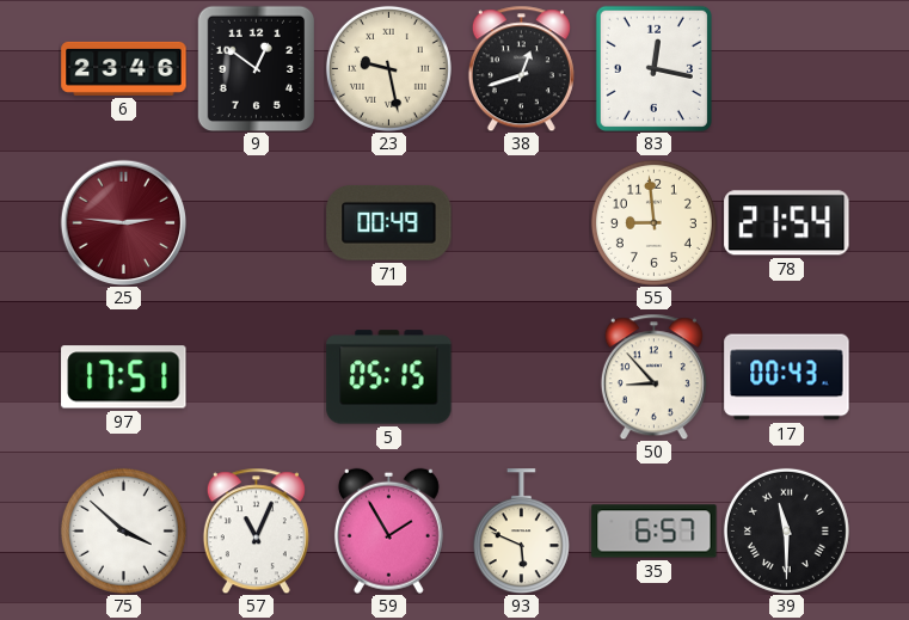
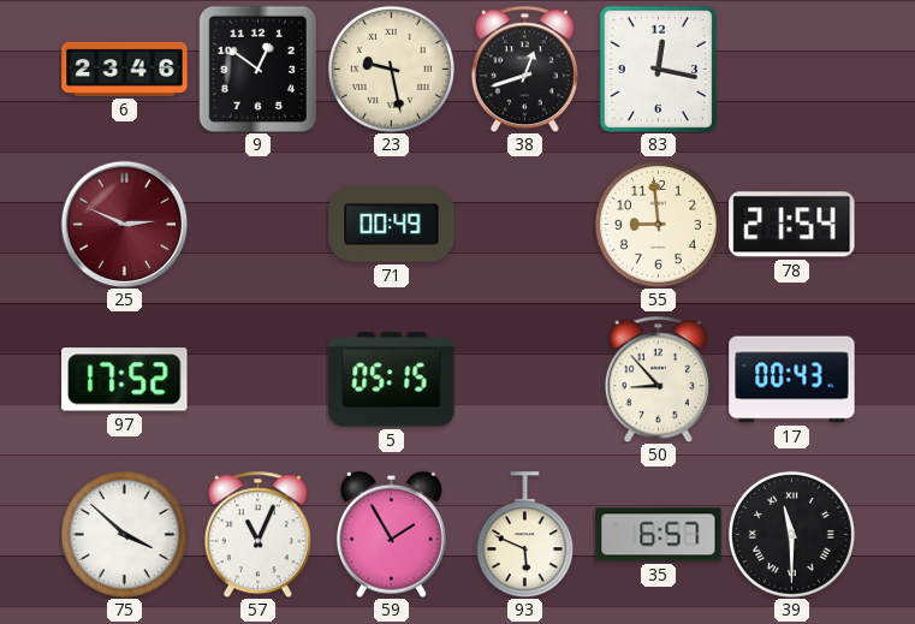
25: 2:46 -> 2:49 (124, 224)
97: 17:51 -> 17:52 (125, 380)
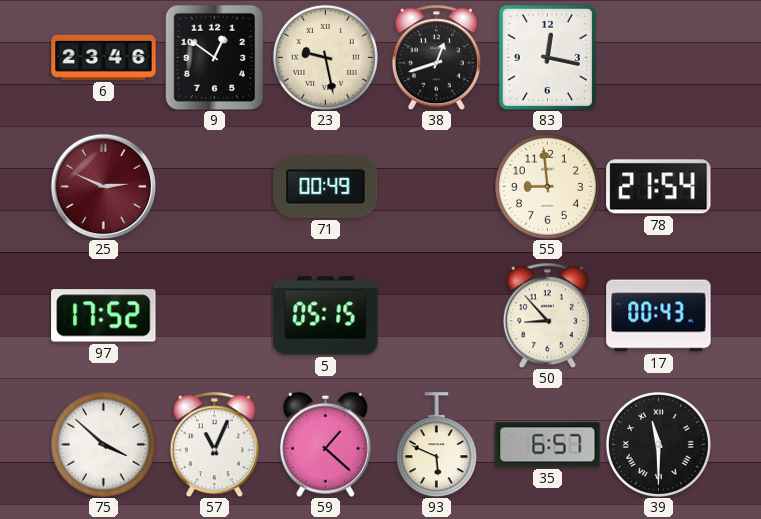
59: 1:55 -> 1:22 (325, 444)
